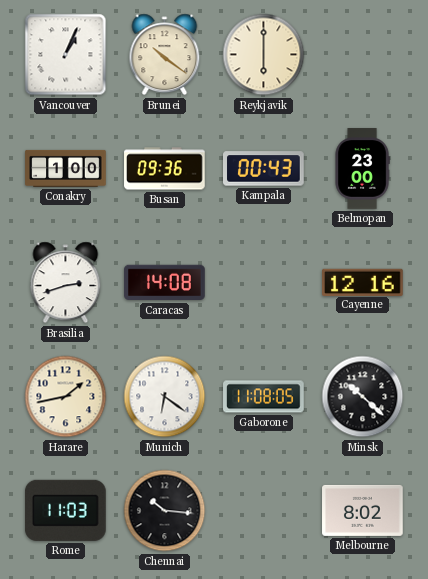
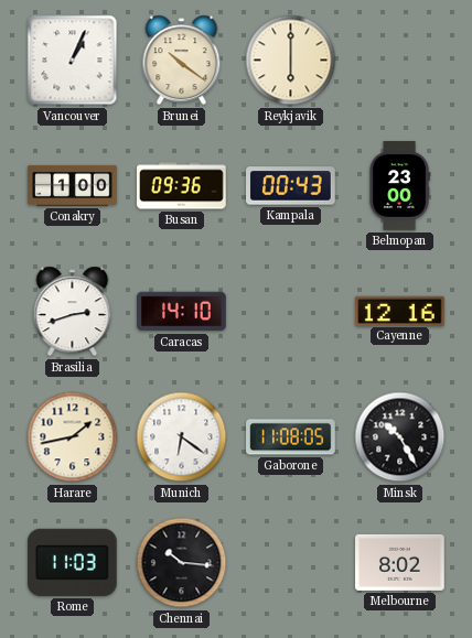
Caracas: 14:08 -> 14:10 (182, 312)
Minsk: 10:22 -> 10:25 (400, 437)
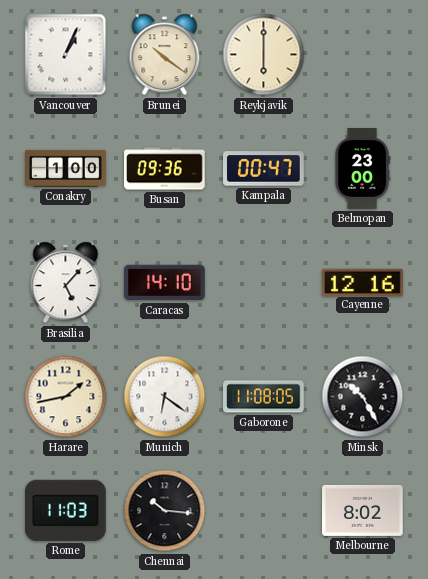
Kampala: 00:43 -> 00:47 (264, 169)
Brasilia: 2:42 -> 5:07 (66, 283)
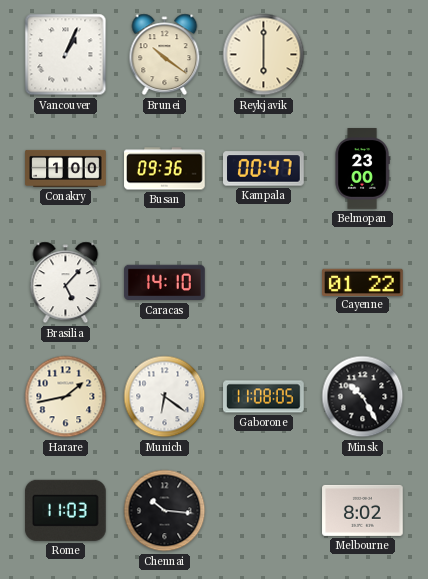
Cayenne: 12:16 -> 01:22 (363, 282)
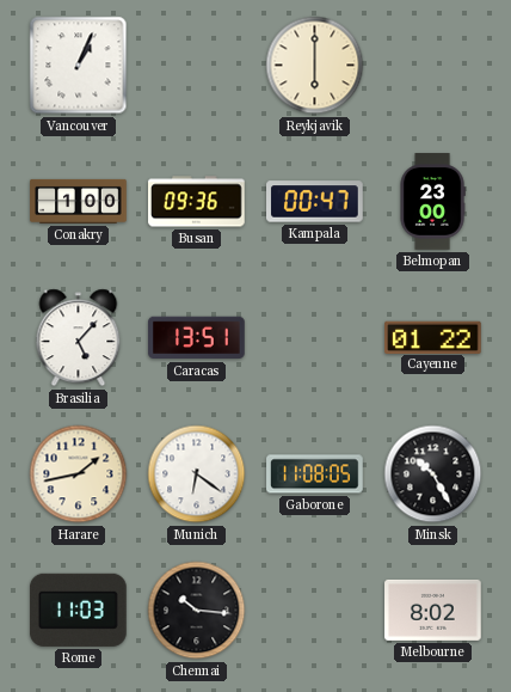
Brunei: 10:21 -> none (165, 55)
Caracas: 14:10 -> 13:51 (197, 338)
